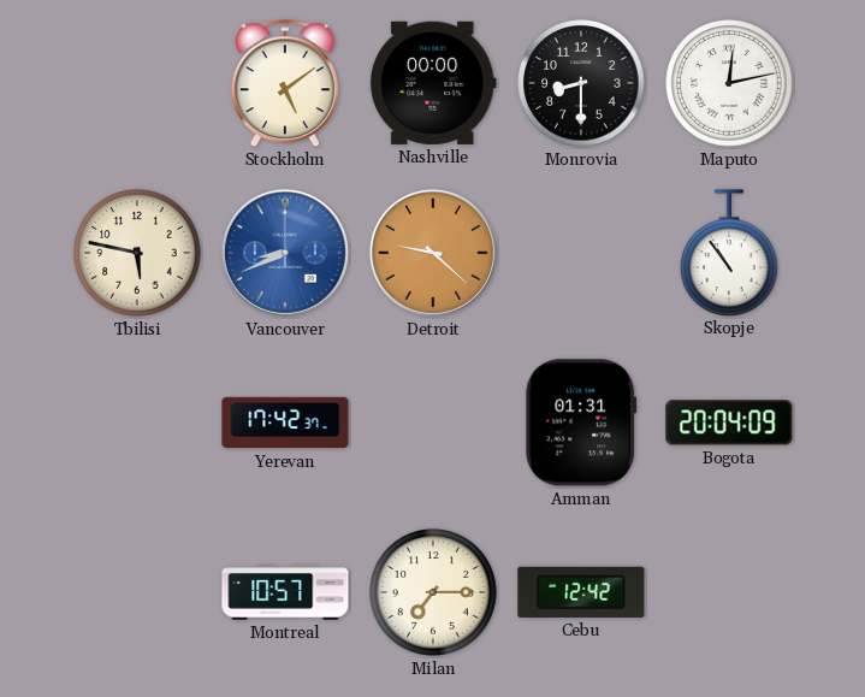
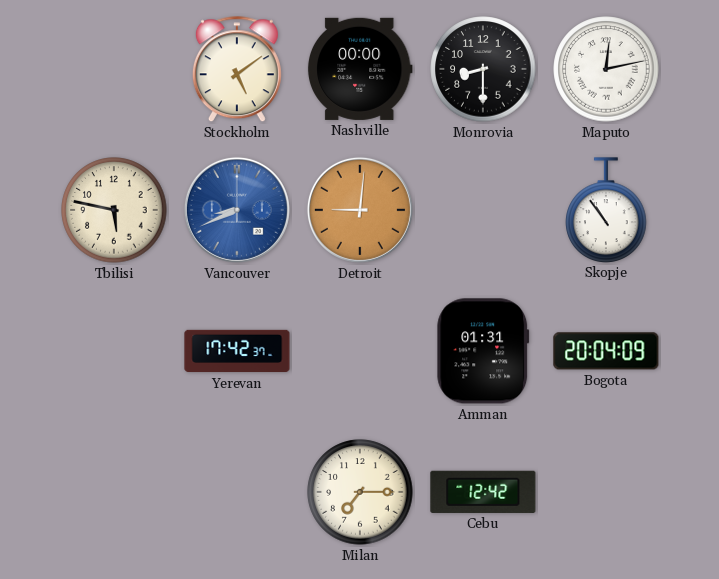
Detroit: 9:22 -> 9:01 (360, 210)
Montreal: 10:57 -> none (285, 592)
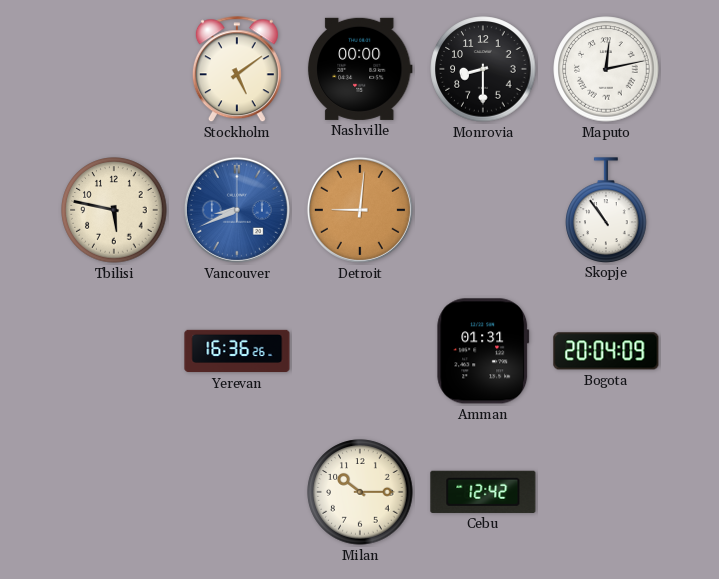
Yerevan: 17:42 -> 16:36 (237, 351)
Milan: 7:15 -> 10:15 (360, 492)
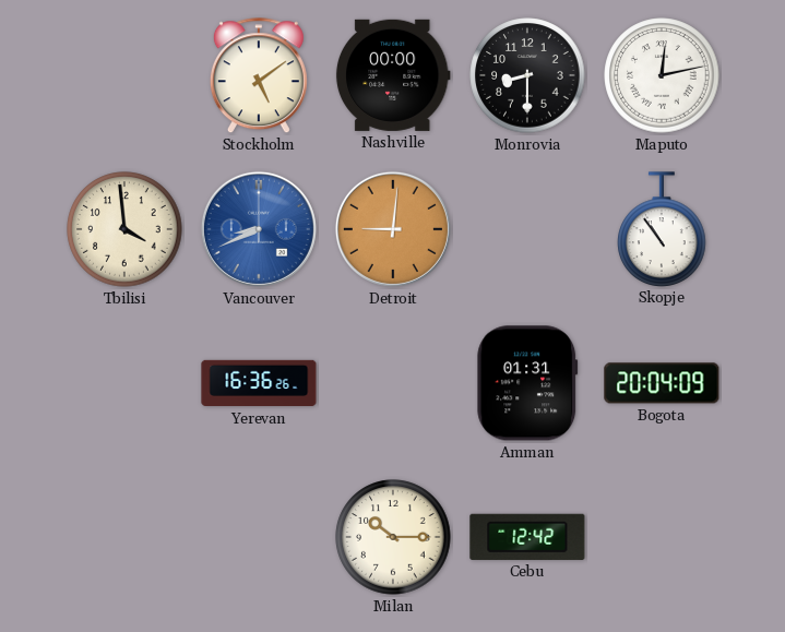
Tbilisi: 5:47 -> 3:59 (124, 229)
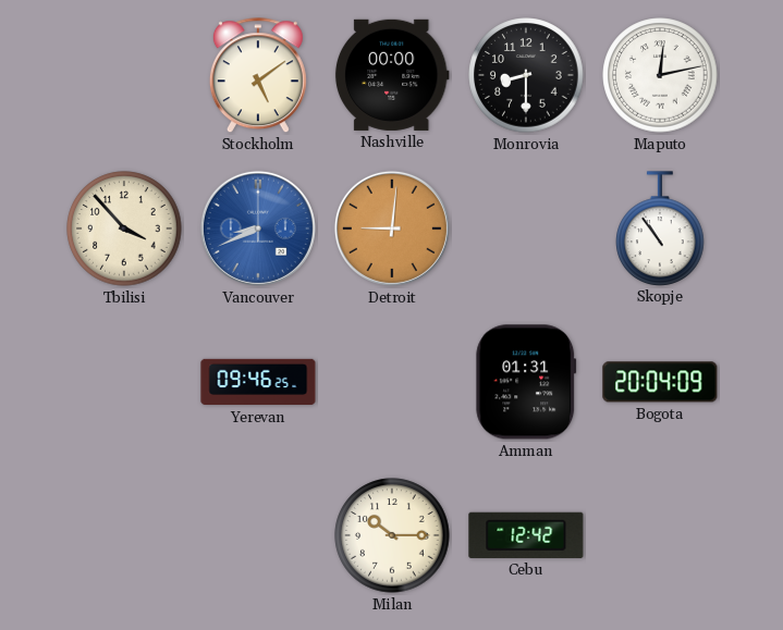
Tbilisi: 3:59 -> 3:53 (124, 228)
Yerevan: 16:36 -> 09:46 (258, 382)
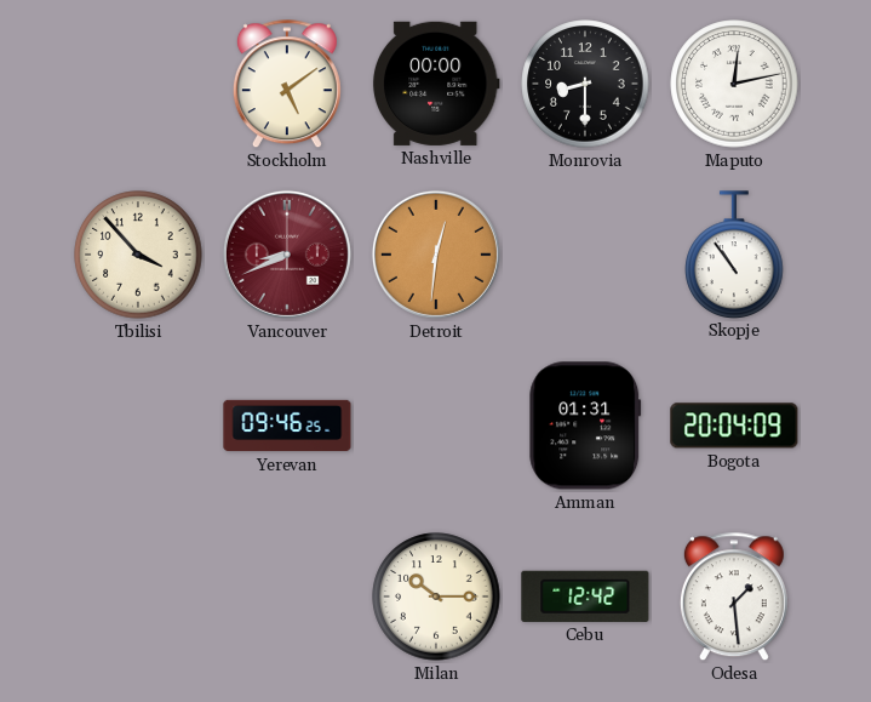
Vancouver dial: blue -> burgundy (287, 255)
Detroit: 9:01 -> 12:31 (436, 255)
Odesa: none -> 1:29 (734, 598)
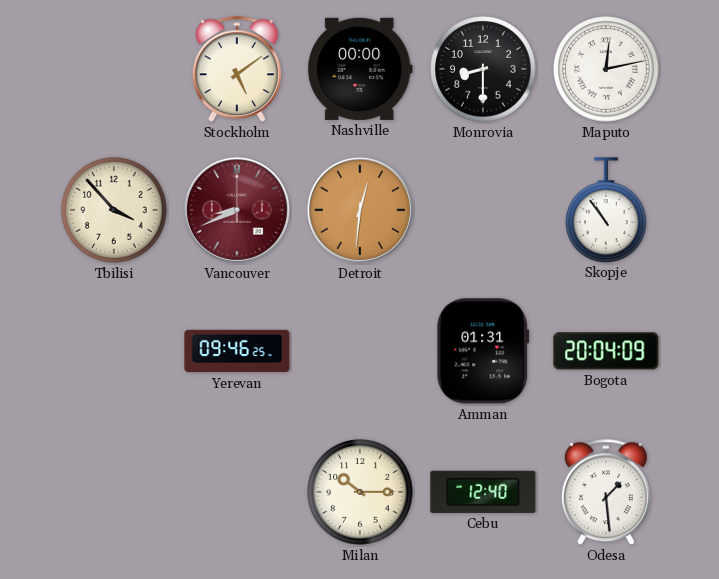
Cebu: 12:42 -> 12:40 (483, 492)
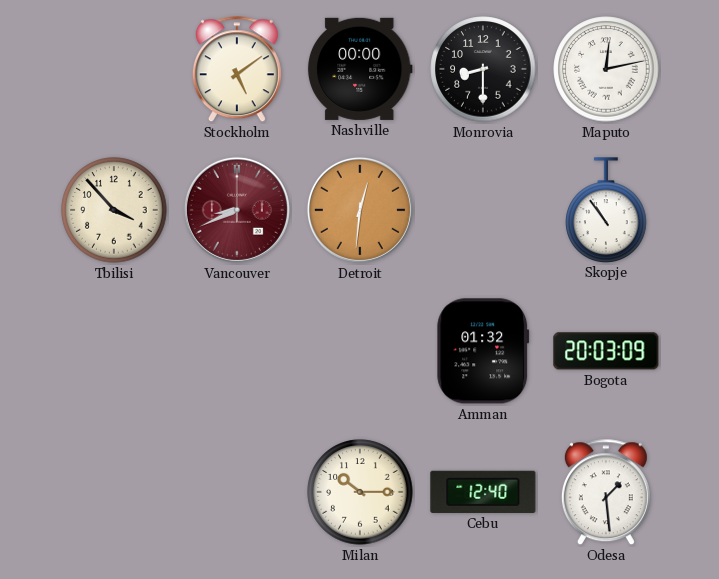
Yerevan: 09:46 -> none (237, 351)
Amman: 01:31 -> 01:32 (483, 351)
Bogota: 20:04 -> 20:03 (606, 351)
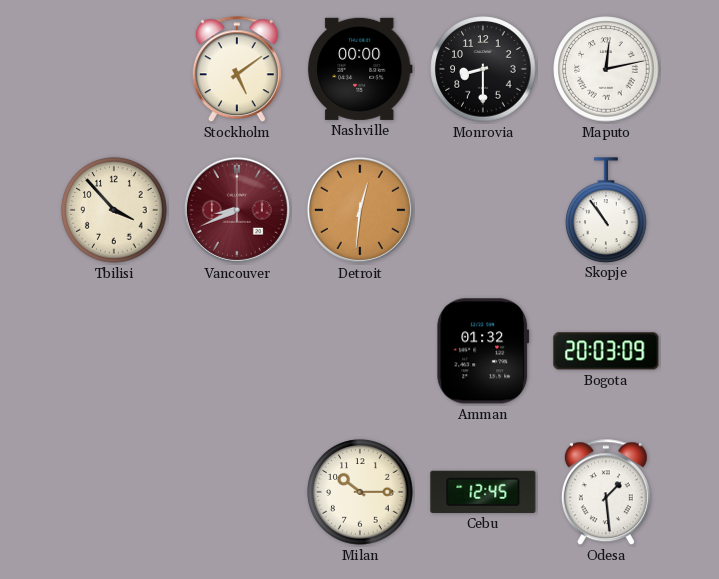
Cebu: 12:40 -> 12:45 (483, 492)
